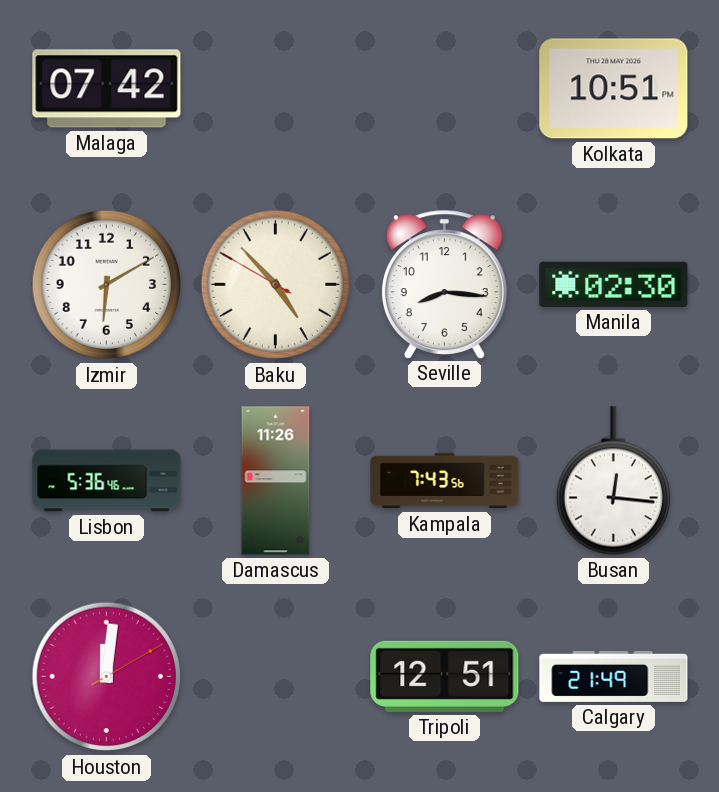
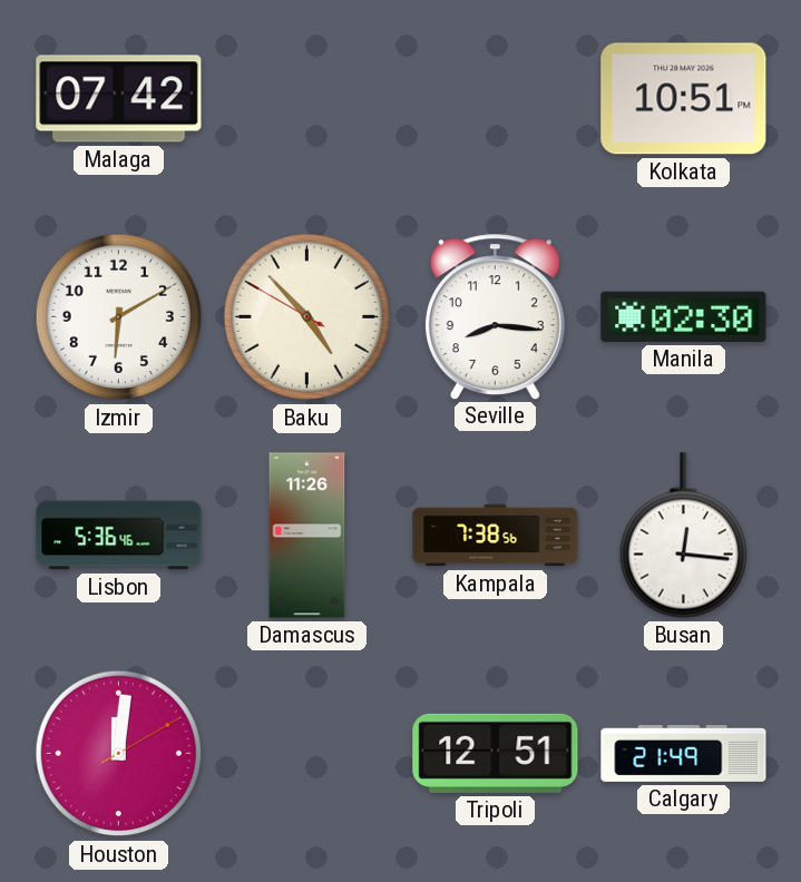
Kampala: 7:43 -> 7:38 (496, 536)
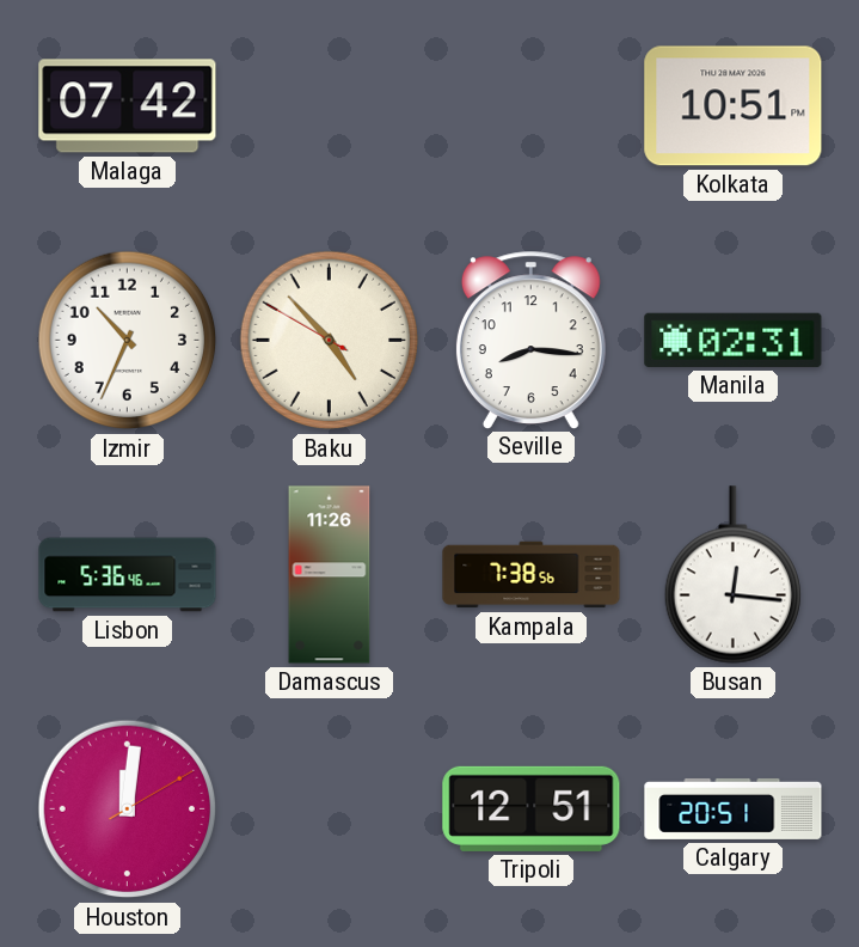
Izmir: 6:10 -> 10:34 (128, 341)
Manila: 02:30 -> 02:31 (734, 340)
Calgary: 21:49 -> 20:51 (734, 808)
